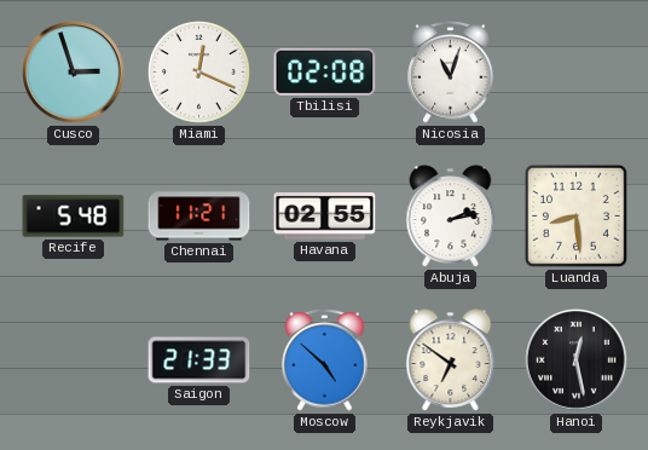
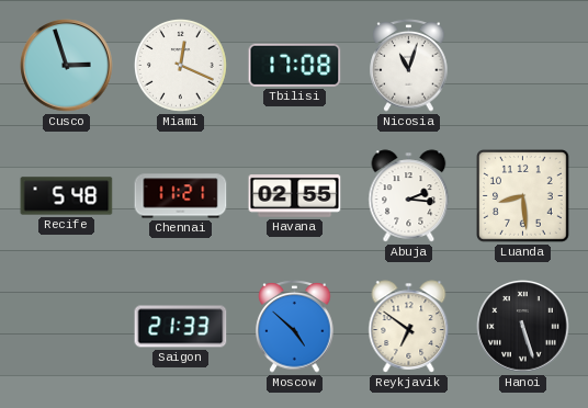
Tbilisi: 02:08 -> 17:08 (295, 65)
Abuja: 2:13 -> 2:16 (409, 196)
Hanoi: 12:28 -> 5:27 (523, 327)
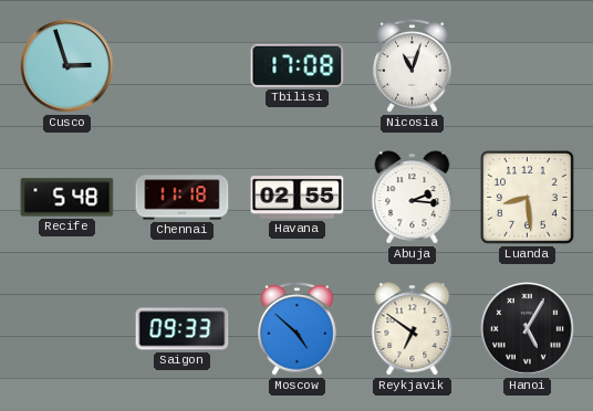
Miami: 12:19 -> none (181, 66)
Chennai: 11:21 -> 11:18 (183, 198)
Saigon: 21:33 -> 09:33 (183, 329)
Hanoi: 5:27 -> 5:05 (528, 329)
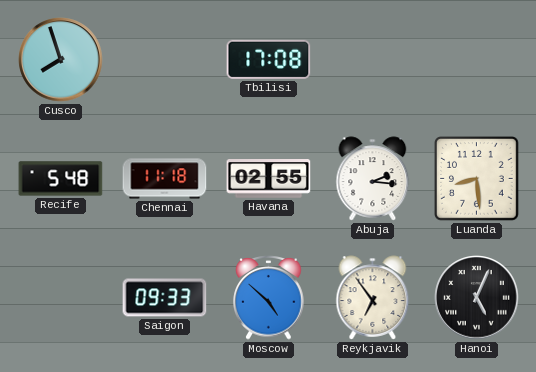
Cusco: 2:57 -> 7:57 (61, 60)
Nicosia: 11:03 -> none (413, 66)
Reykjavik: 6:51 -> 6:54 (373, 298)
Hanoi: 5:05 -> 5:04 (477, 298)
